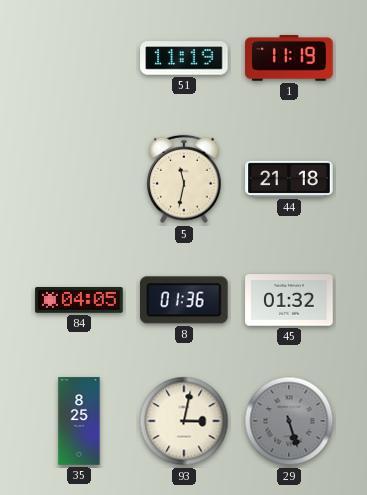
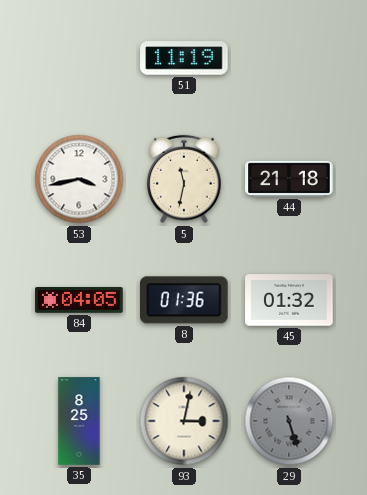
1: 11:19 -> none (289, 59)
53: none -> 3:43 (79, 179)
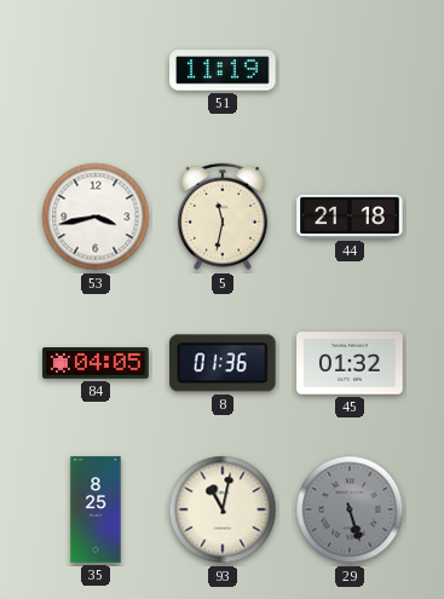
93: 3:02 -> 11:02 (223, 509)
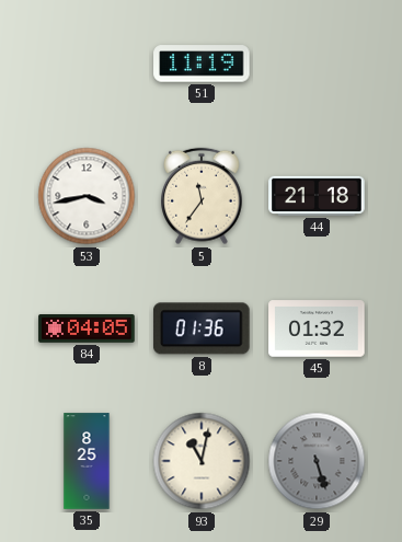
5: 11:32 -> 11:36 (203, 196)
